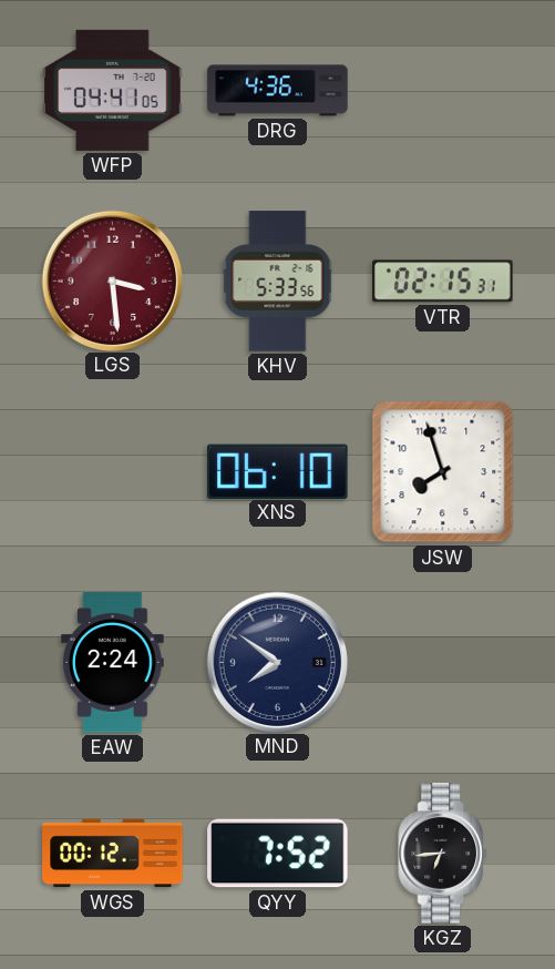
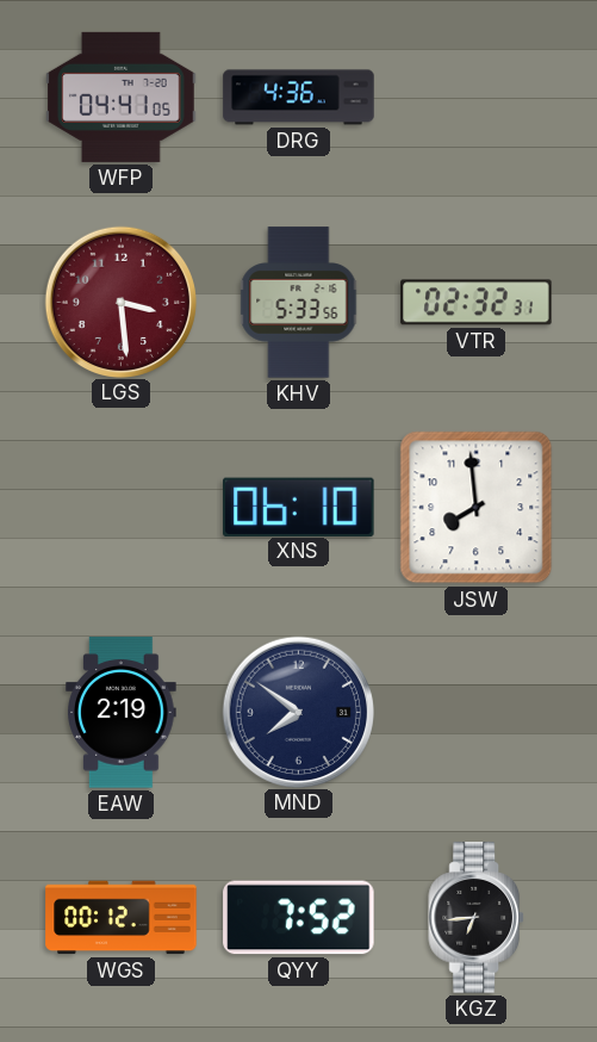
VTR: 02:15 -> 02:32 (477, 303)
JSW: 7:57 -> 7:59 (477, 508)
EAW: 2:24 -> 2:19 (122, 713)
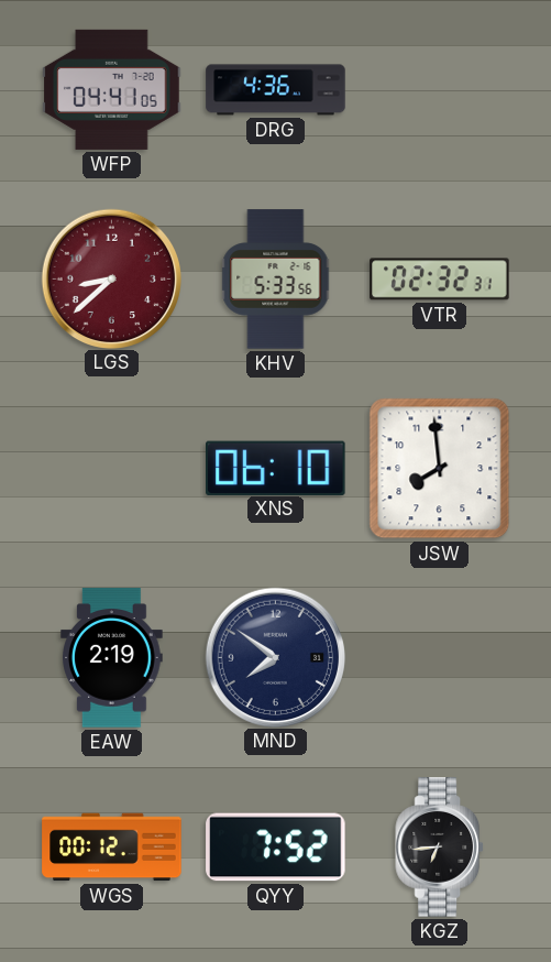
LGS: 3:29 -> 8:38 (111, 278)
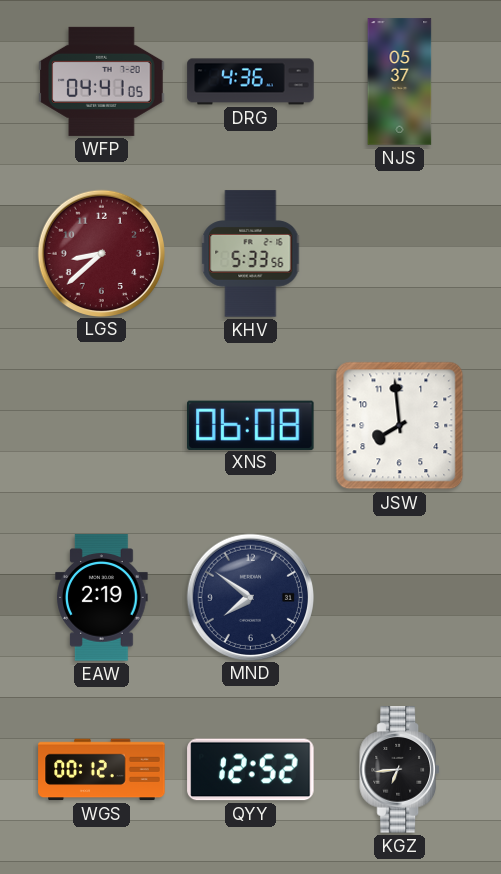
NJS: none -> 05:37 (400, 82)
VTR: 02:32 -> none (440, 280)
XNS: 06:10 -> 06:08 (251, 425)
QYY: 7:52 -> 12:52 (251, 770)
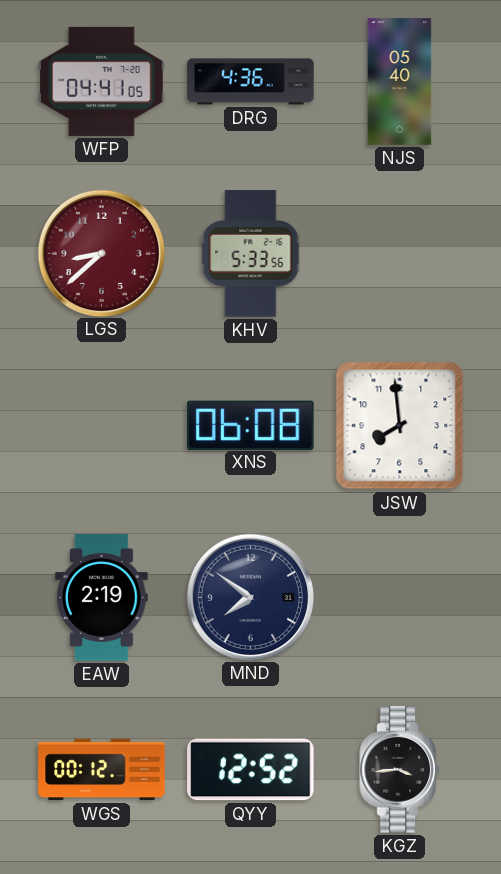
NJS: 05:37 -> 05:40 (400, 82)
KGZ: 6:44 -> 3:44 (399, 770)
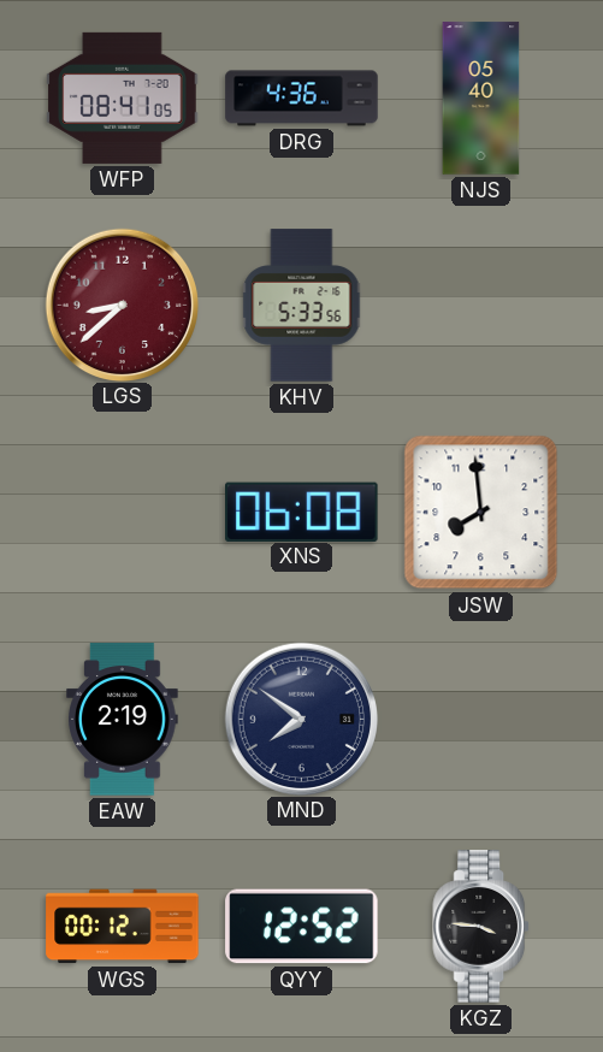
WFP: 04:41 -> 08:41 (123, 97)
KGZ: 3:44 -> 3:46 (480, 927)
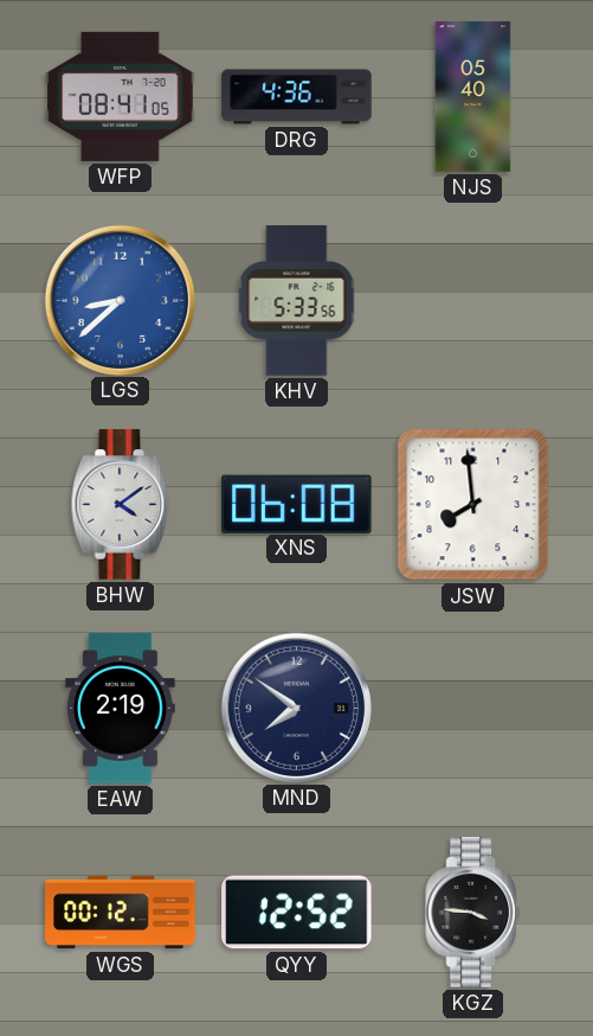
LGS dial: burgundy -> blue (120, 300)
BHW: none -> 4:09 (121, 505)
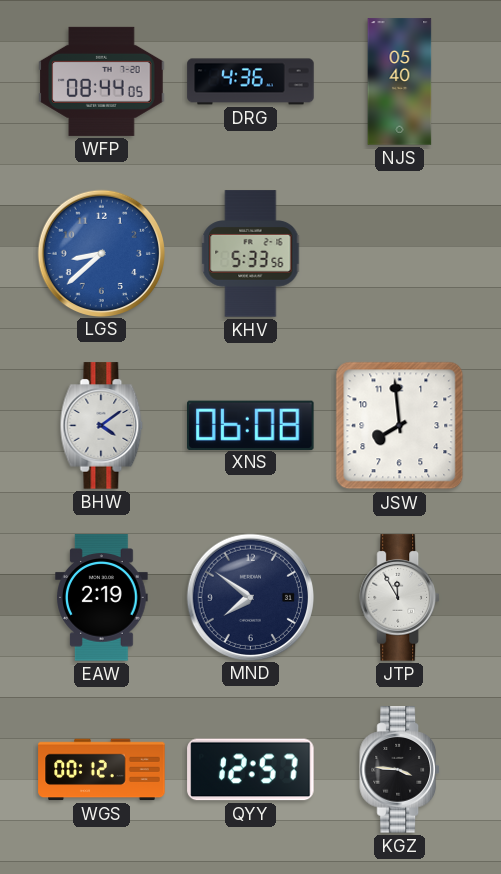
WFP: 08:41 -> 08:44 (102, 81)
JTP: none -> 11:55 (399, 598)
QYY: 12:52 -> 12:57 (251, 770)
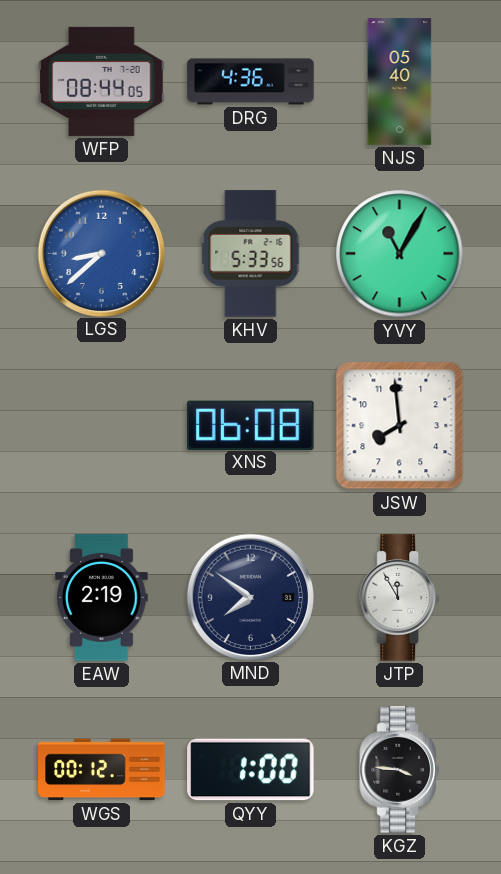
YVY: none -> 11:05 (400, 254)
BHW: 4:09 -> none (102, 426)
QYY: 12:57 -> 1:00 (251, 770)
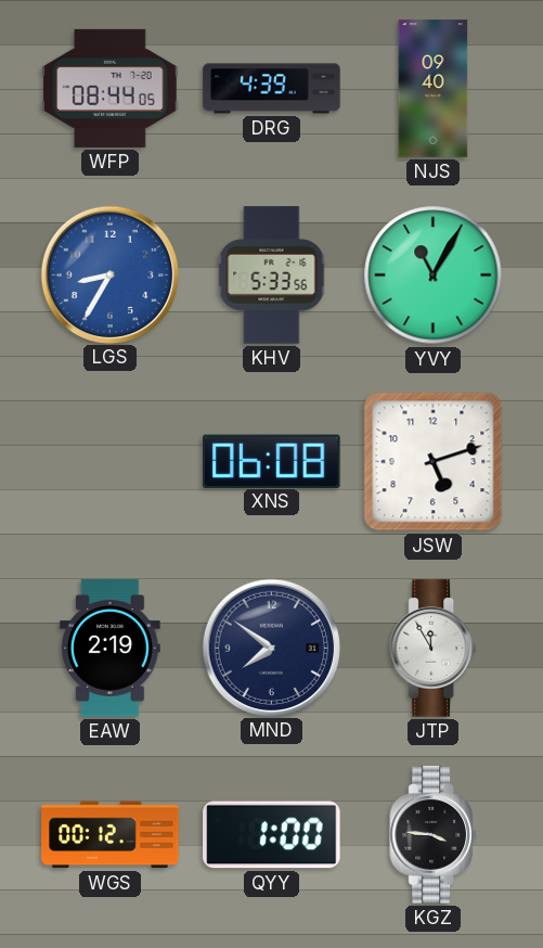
DRG: 4:36 -> 4:39 (272, 89)
NJS: 05:40 -> 09:40 (434, 89)
LGS: 8:38 -> 8:35 (109, 274)
JSW: 7:59 -> 5:12 (434, 462)
